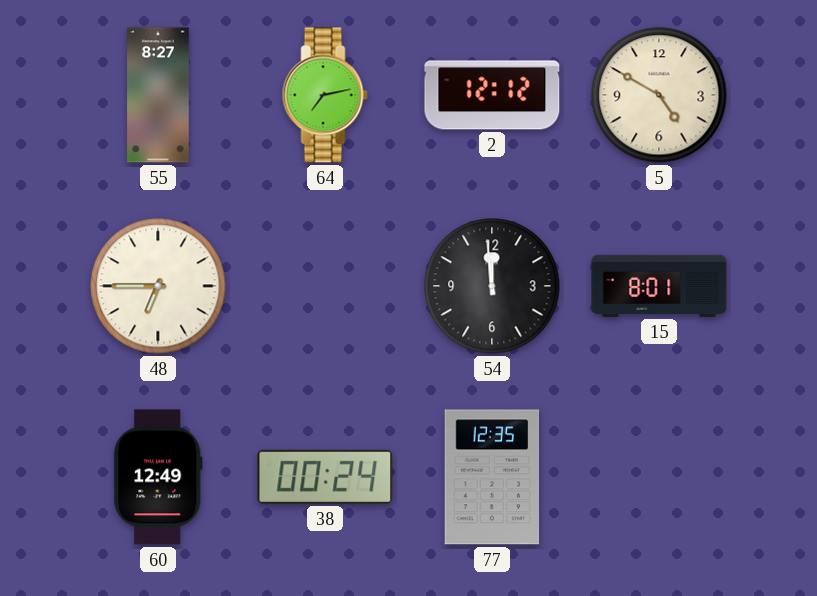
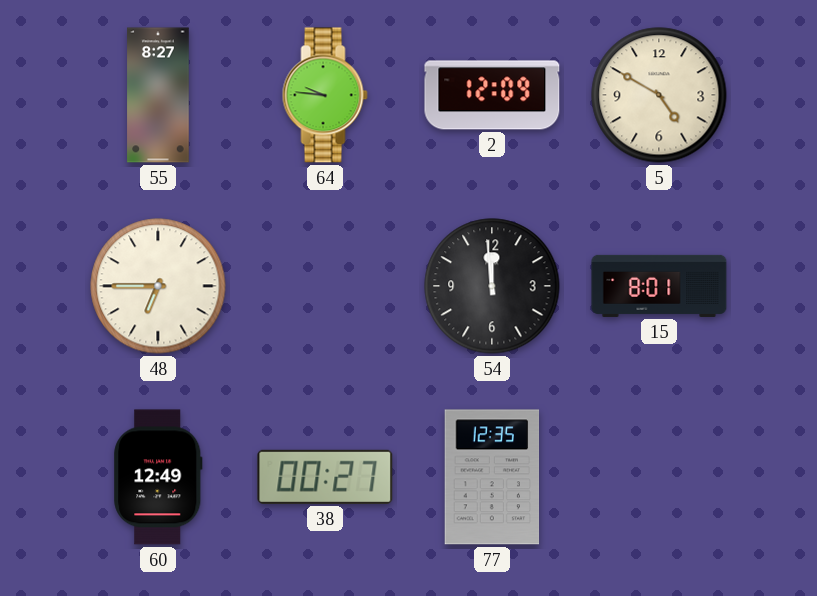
64: 7:13 -> 9:46 (325, 95)
2: 12:12 -> 12:09 (492, 95)
38: 00:24 -> 00:27 (325, 477)
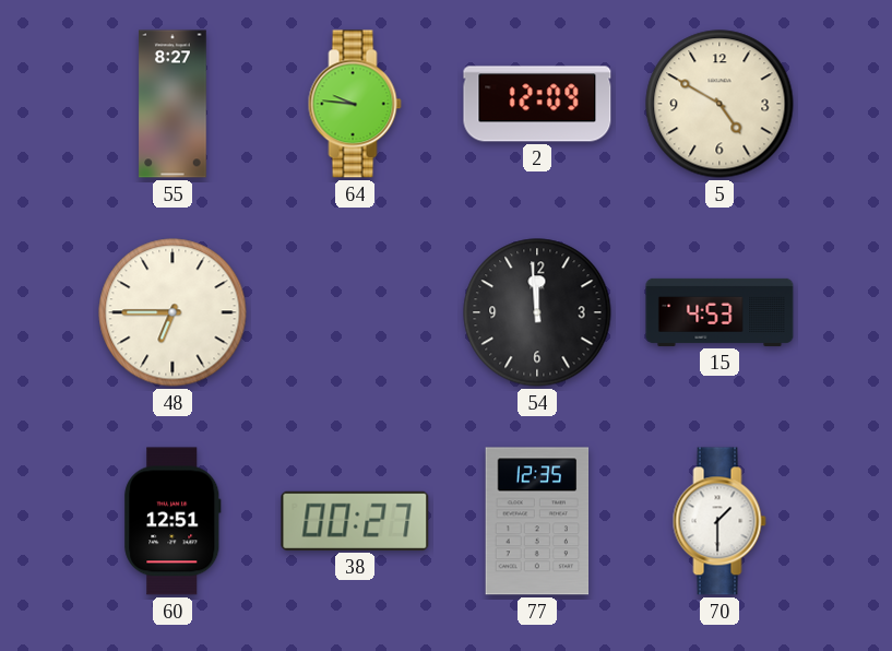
15: 8:01 -> 4:53 (719, 312)
60: 12:49 -> 12:51 (173, 521)
70: none -> 1:30 (719, 521)
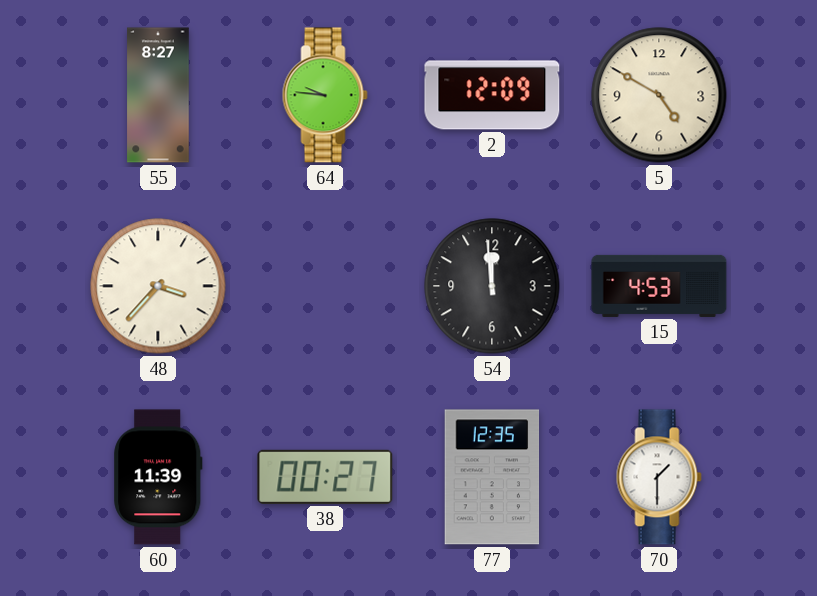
48: 6:45 -> 3:37 (158, 286)
60: 12:51 -> 11:39 (158, 477)
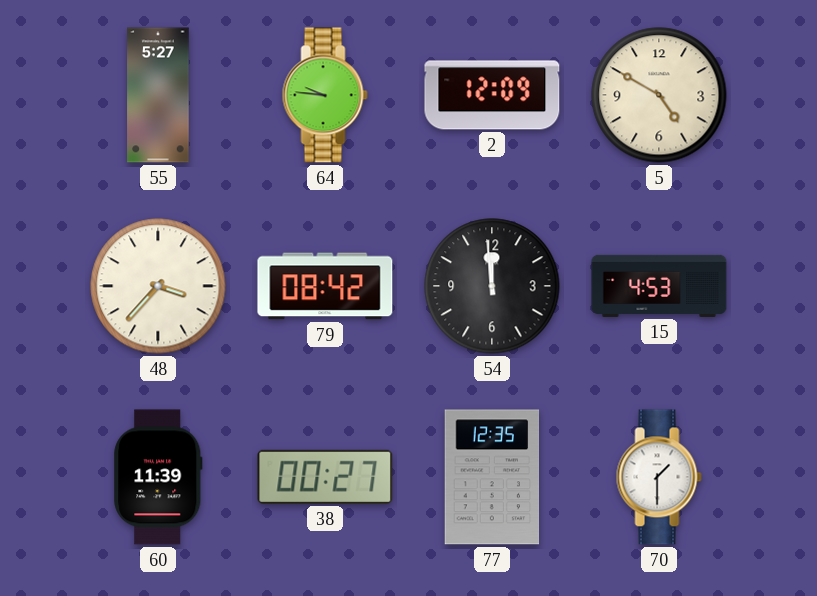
55: 8:27 -> 5:27 (158, 95)
79: none -> 08:42 (325, 286)
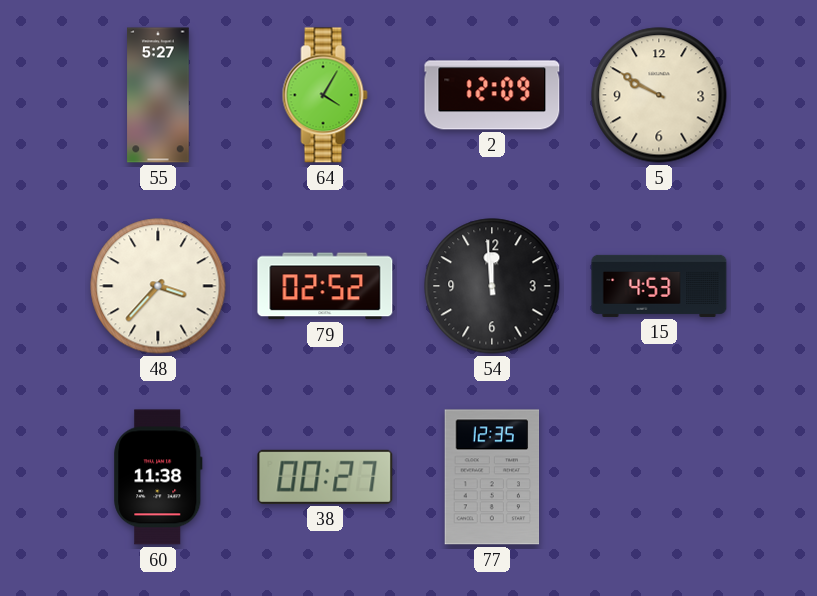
64: 9:46 -> 4:05 (325, 95)
5: 4:50 -> 9:50 (659, 95)
79: 08:42 -> 02:52 (325, 286)
60: 11:39 -> 11:38 (158, 477)
70: 1:30 -> none (659, 477)
